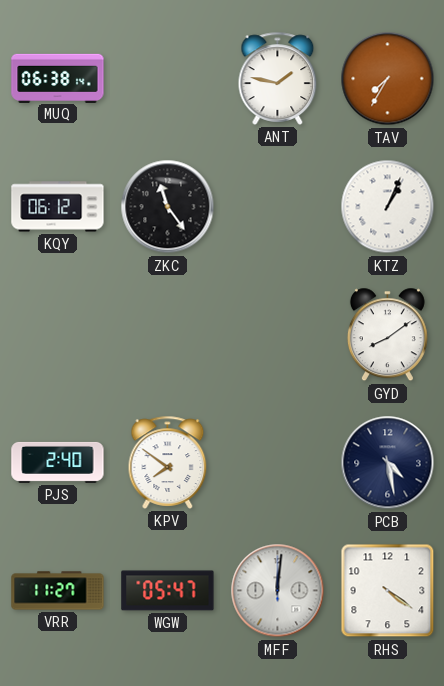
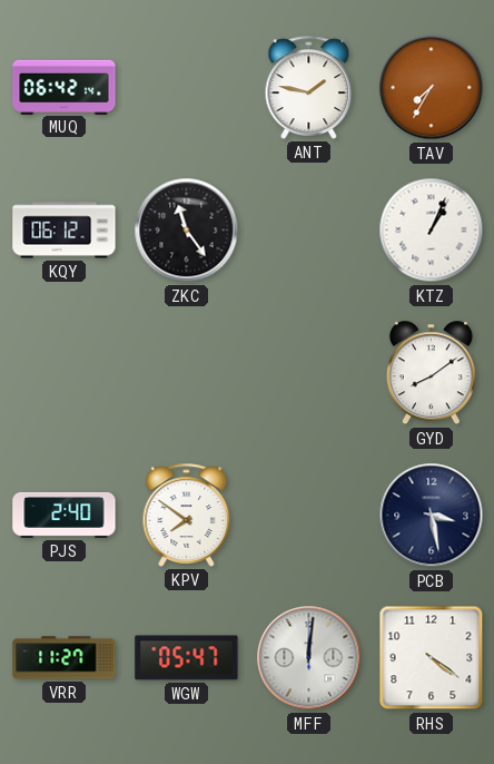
MUQ: 06:38 -> 06:42 (65, 87)
PCB: 4:28 -> 3:28 (432, 516)
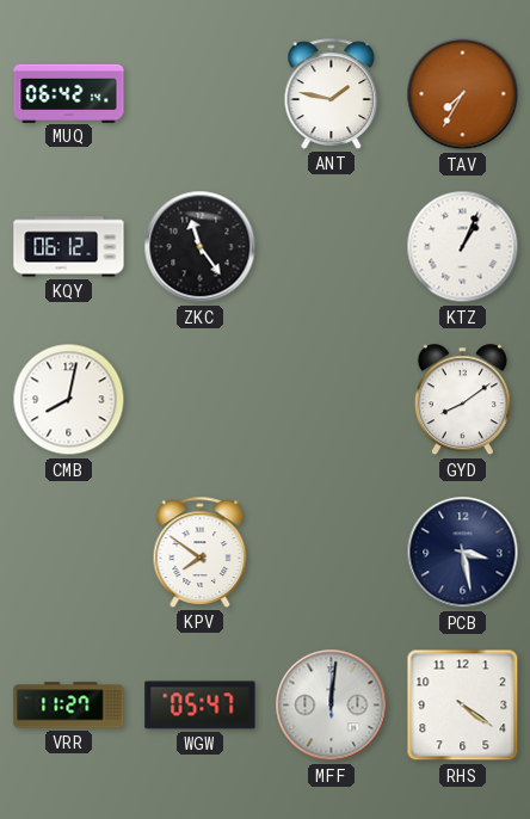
CMB: none -> 8:02 (69, 400)
PJS: 2:40 -> none (65, 515)
